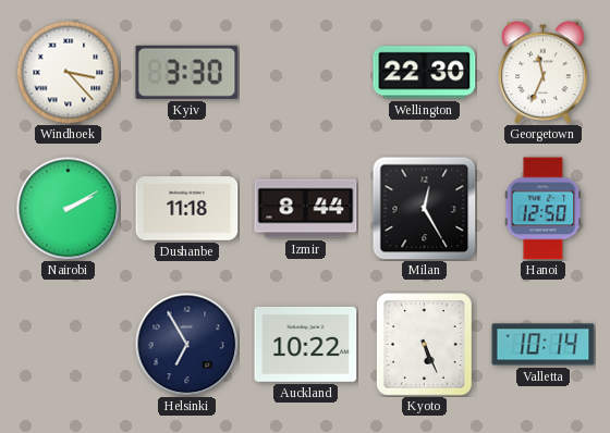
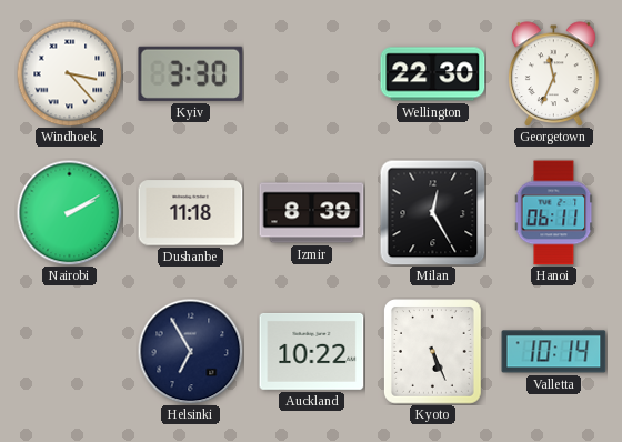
Izmir: 8:44 -> 8:39 (312, 213)
Hanoi: 12:50 -> 06:11 (554, 213)
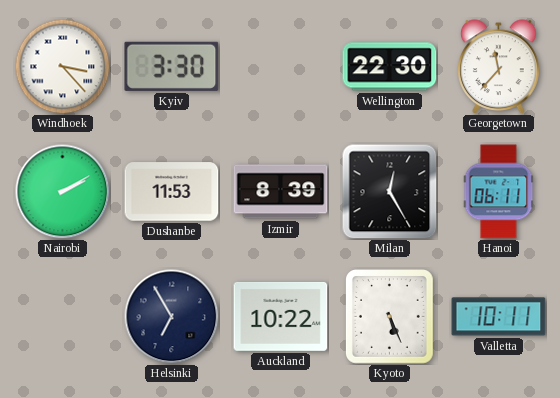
Georgetown: 11:34 -> 11:37 (499, 67)
Dushanbe: 11:18 -> 11:53 (172, 192)
Valletta: 10:14 -> 10:11 (499, 317)
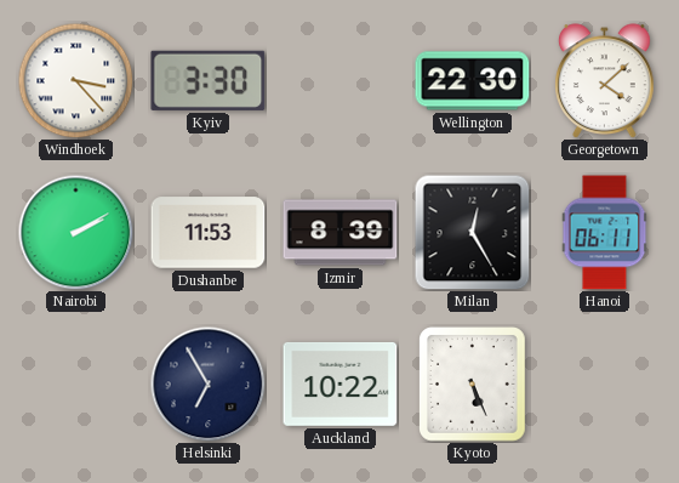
Georgetown: 11:37 -> 4:08 (605, 81)
Valletta: 10:11 -> none (499, 317)
